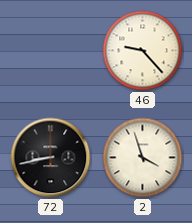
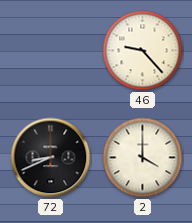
72: 8:43 -> 8:41 (51, 158)
2: 3:57 -> 4:00 (143, 158)
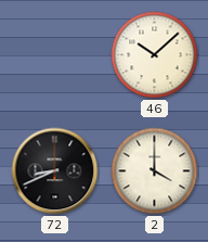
46: 9:23 -> 10:08 (155, 55)
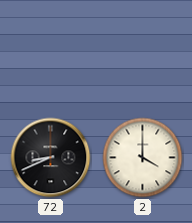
46: 10:08 -> none (155, 55)
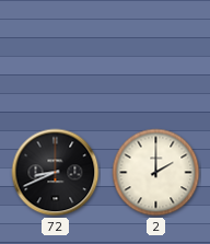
2: 4:00 -> 2:00 (156, 173)
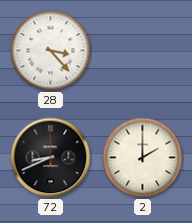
28: none -> 3:23 (51, 51)
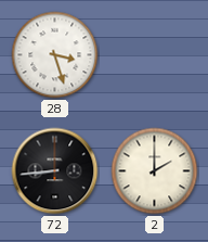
28: 3:23 -> 3:27 (55, 55)
72: 8:41 -> 8:44 (55, 171)
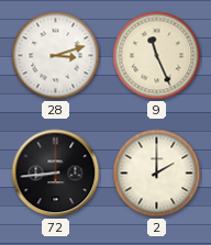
28: 3:27 -> 3:12 (56, 56)
9: none -> 11:26 (157, 56)
